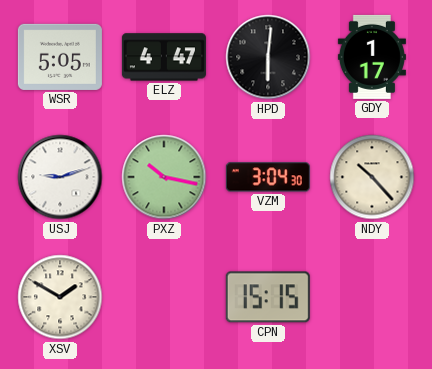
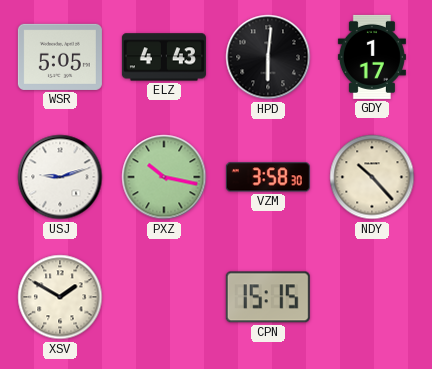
ELZ: 4:47 -> 4:43 (164, 57)
VZM: 3:04 -> 3:58 (268, 177)
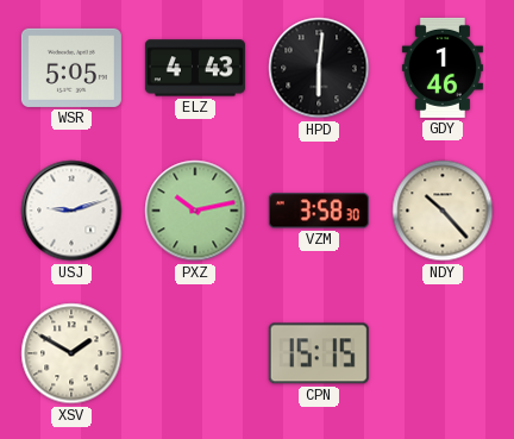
GDY: 1:17 -> 1:46 (443, 68)
PXZ: 10:17 -> 10:13 (195, 211)
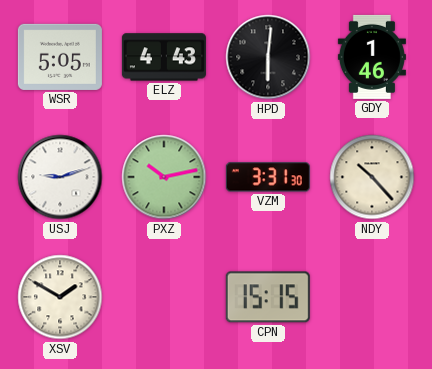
VZM: 3:58 -> 3:31 (268, 177)
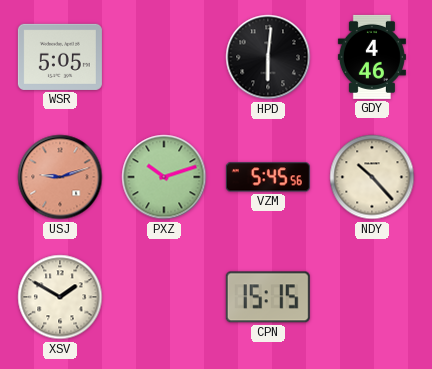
ELZ: 4:43 -> none (164, 57)
GDY: 1:46 -> 4:46 (372, 57)
USJ dial: white -> salmon (60, 177)
PXZ: 10:13 -> 10:12 (164, 177)
VZM: 3:31 -> 5:45 (268, 177)
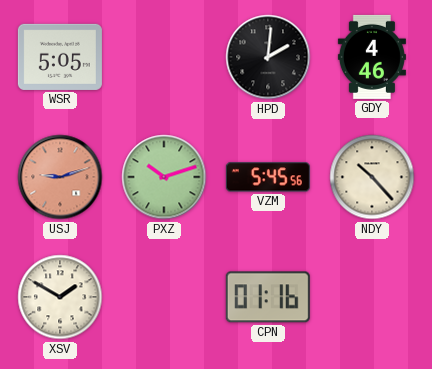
HPD: 6:01 -> 2:01 (268, 57)
CPN: 15:15 -> 01:16 (268, 297)
